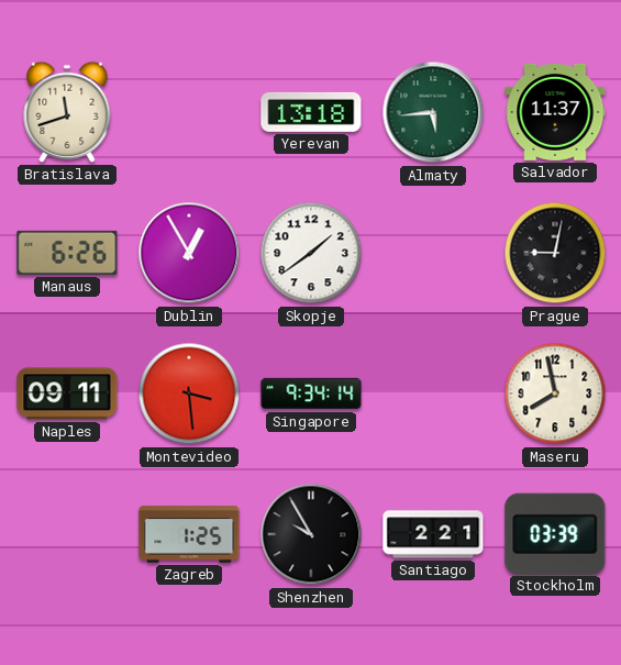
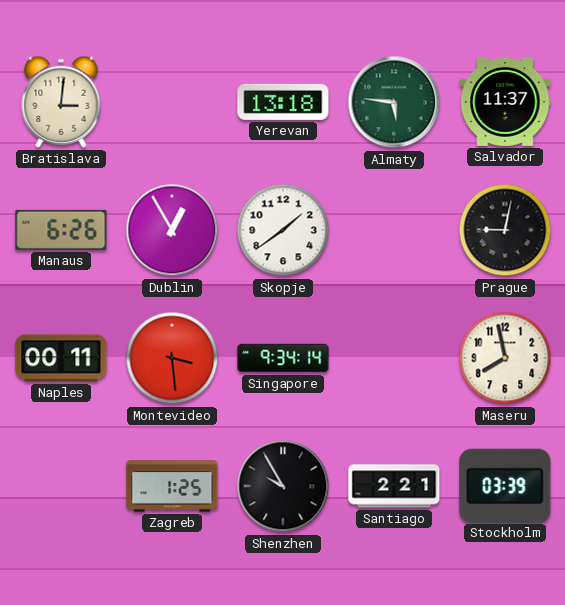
Bratislava: 11:42 -> 3:01 (61, 102)
Almaty: 5:44 -> 5:46 (394, 102)
Naples: 09:11 -> 00:11 (61, 358)
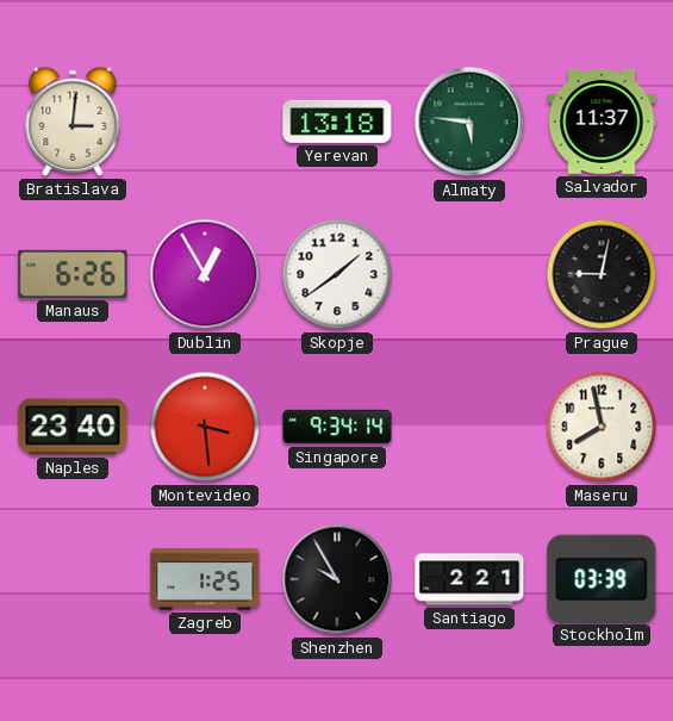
Naples: 00:11 -> 23:40 (73, 427)
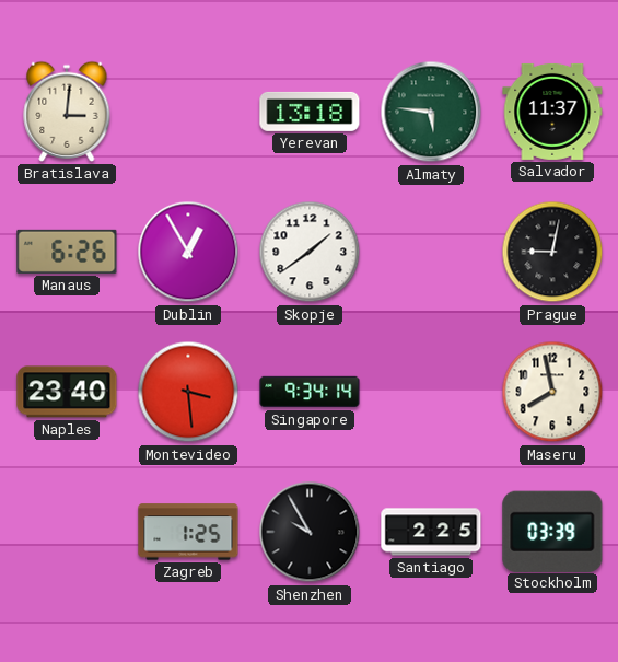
Santiago: 2:21 -> 2:25 (431, 532)
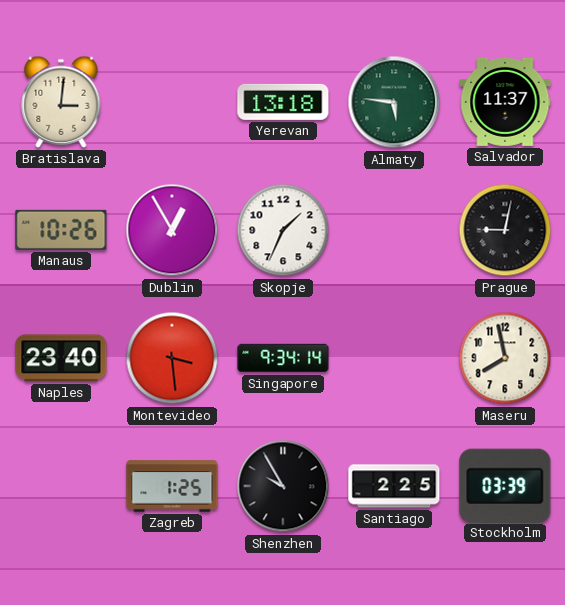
Manaus: 6:26 -> 10:26 (61, 230)
Skopje: 1:39 -> 1:34 (283, 230)
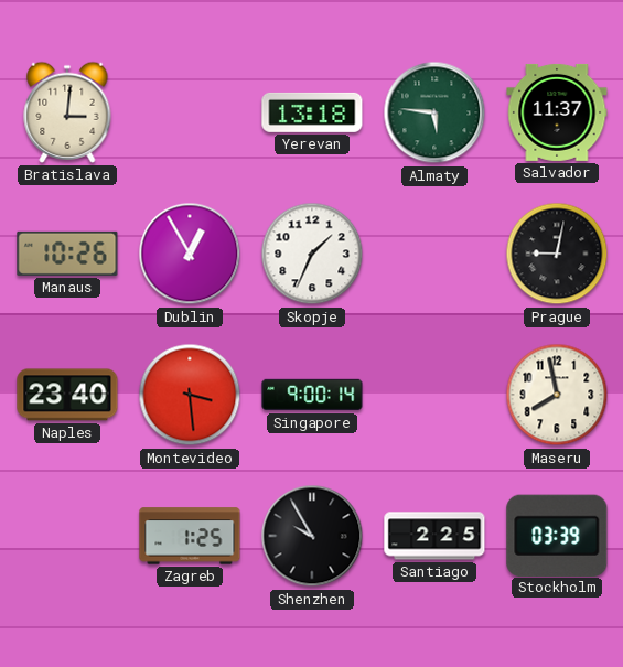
Singapore: 9:34 -> 9:00 (312, 395)
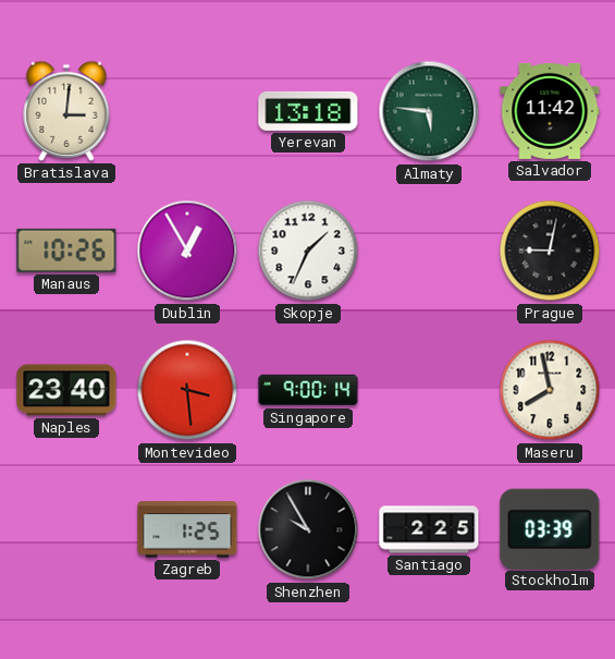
Salvador: 11:37 -> 11:42 (550, 111)
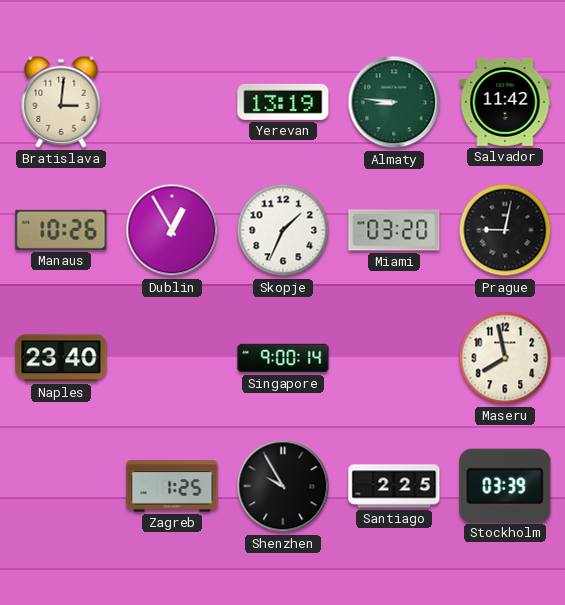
Yerevan: 13:18 -> 13:19 (283, 102)
Almaty: 5:46 -> 8:46 (394, 102)
Miami: none -> 03:20 (394, 230)
Montevideo: 3:29 -> none (187, 390)
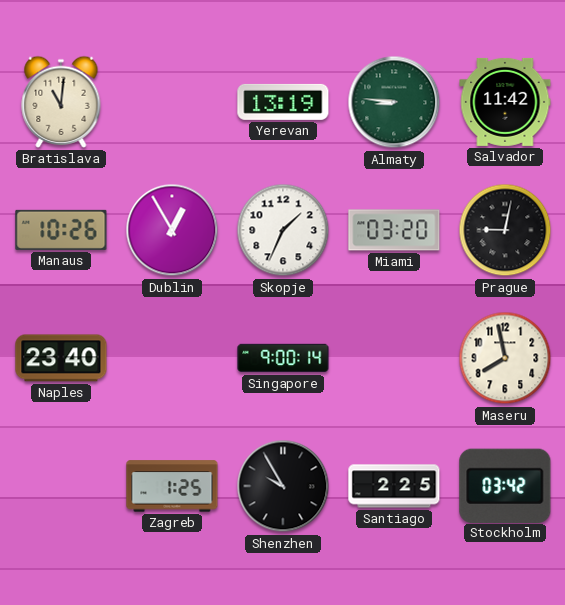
Bratislava: 3:01 -> 11:01 (61, 102)
Stockholm: 03:39 -> 03:42 (505, 485)
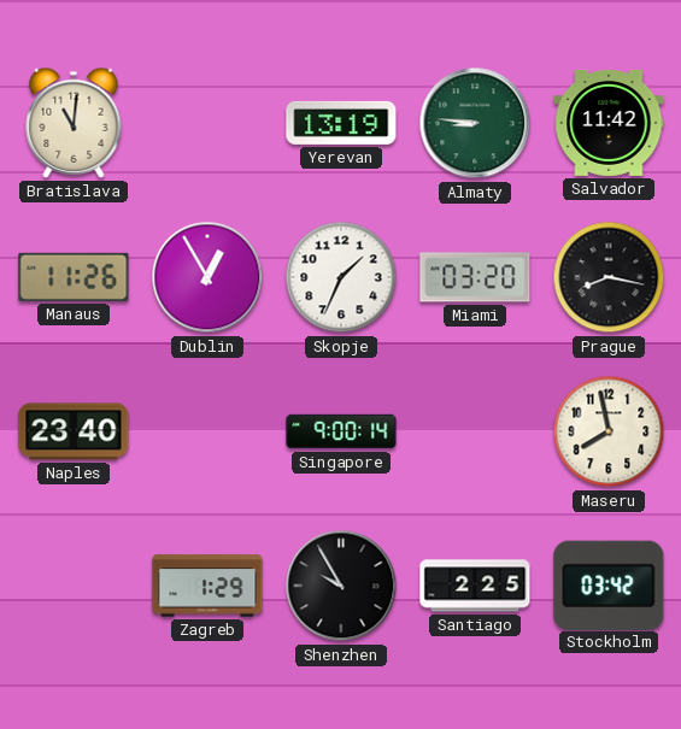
Manaus: 10:26 -> 11:26 (74, 277)
Prague: 9:02 -> 8:17 (609, 277)
Zagreb: 1:25 -> 1:29 (207, 586)
